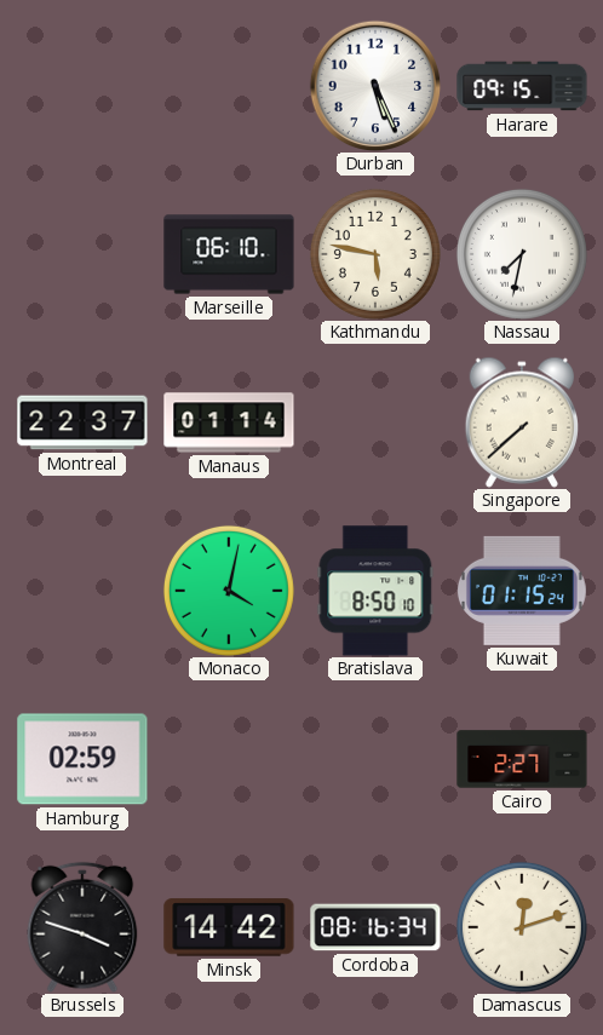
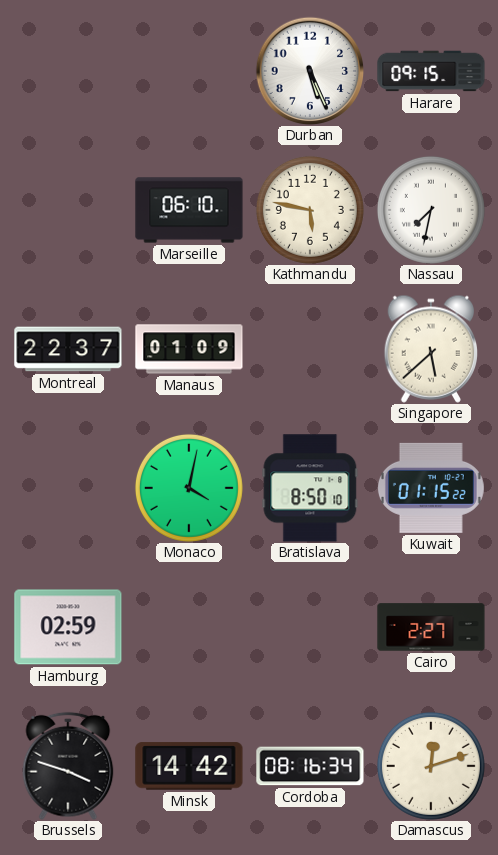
Manaus: 01:14 -> 01:09 (189, 349)
Singapore: 7:38 -> 5:38 (430, 349)
Kuwait: 01:15:24 -> 01:15:22 (431, 488)
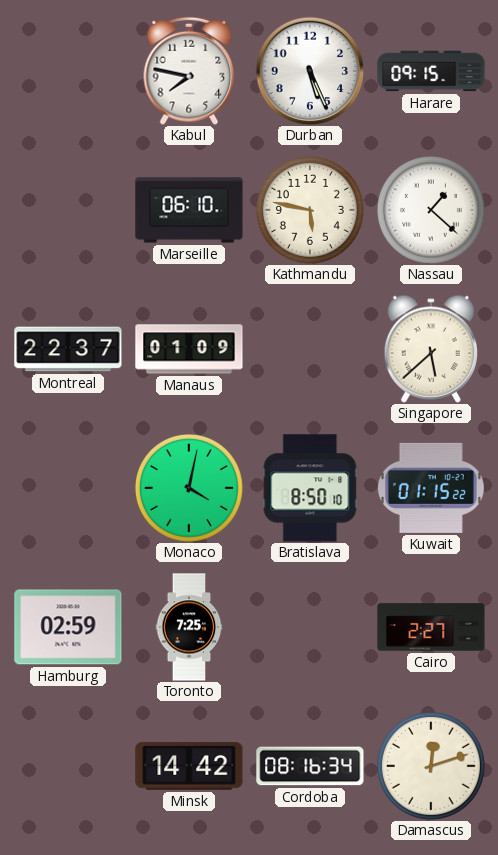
Kabul: none -> 7:47 (189, 71)
Nassau: 7:32 -> 1:22 (431, 210)
Toronto: none -> 7:25 (189, 627)
Brussels: 3:48 -> none (68, 766)
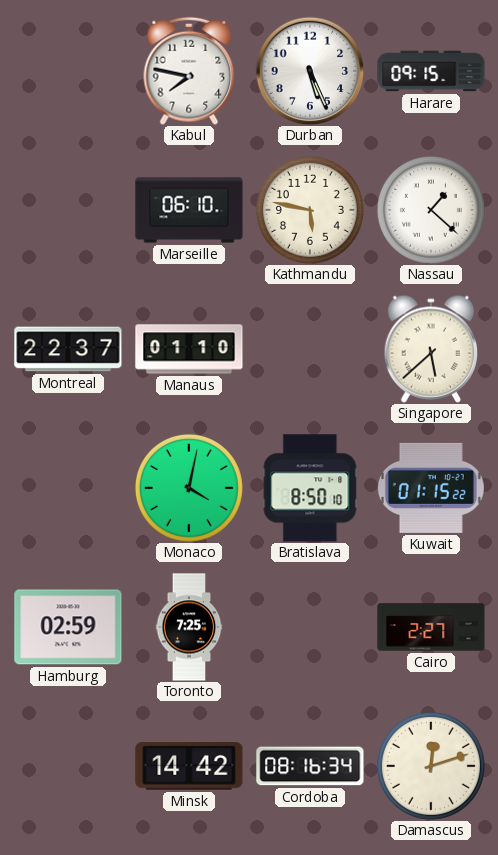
Manaus: 01:09 -> 01:10 (189, 349)
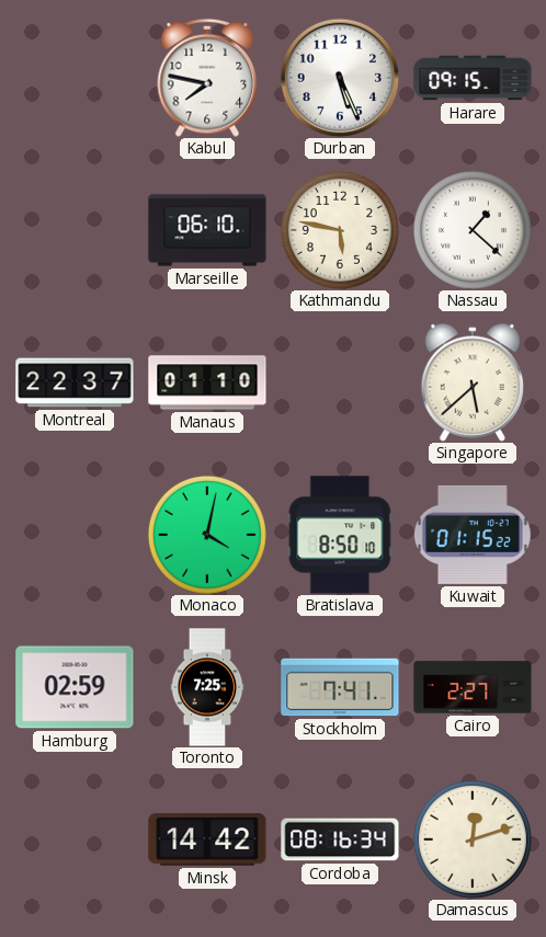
Stockholm: none -> 7:41 (340, 687)
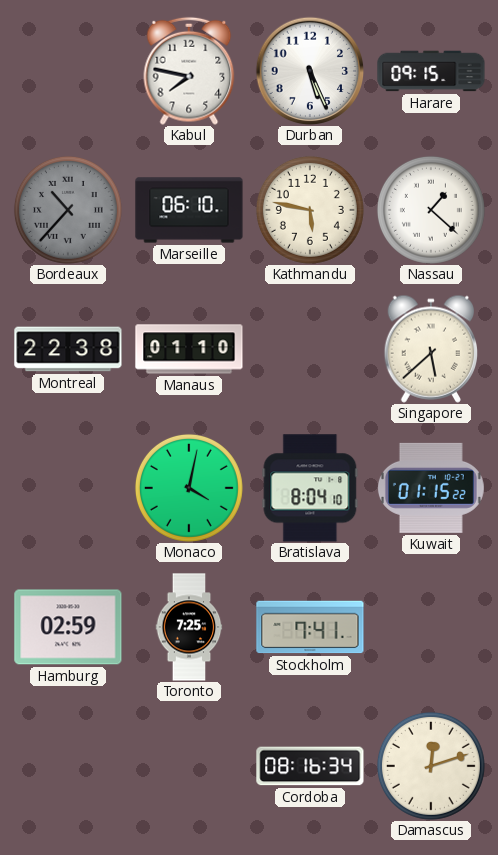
Bordeaux: none -> 10:37 (68, 210)
Montreal: 22:37 -> 22:38 (68, 349)
Bratislava: 8:50 -> 8:04 (310, 488)
Cairo: 2:27 -> none (473, 687)
Minsk: 14:42 -> none (207, 839)
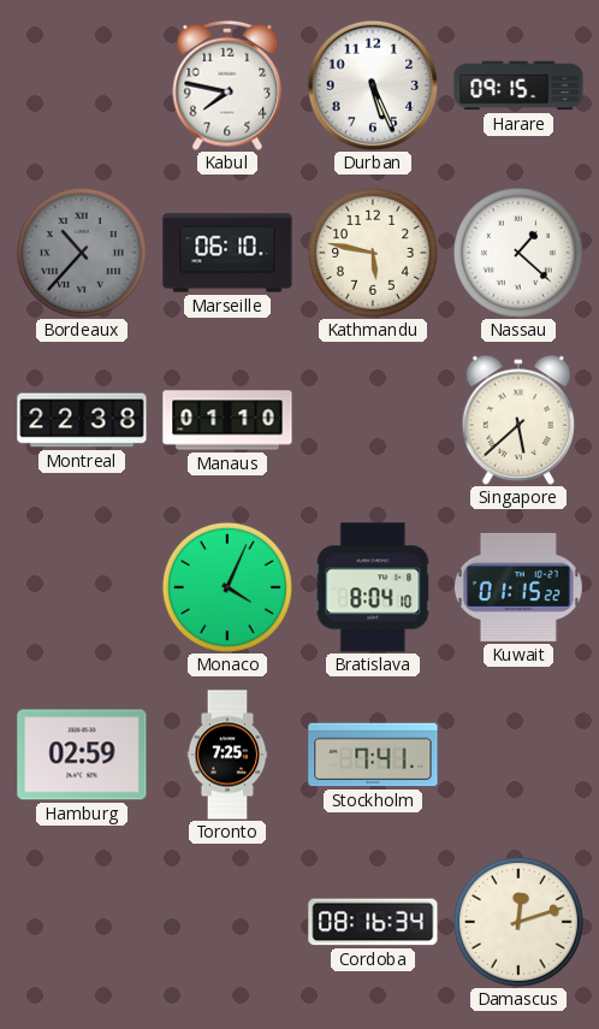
Monaco: 4:02 -> 4:04 (227, 587)
